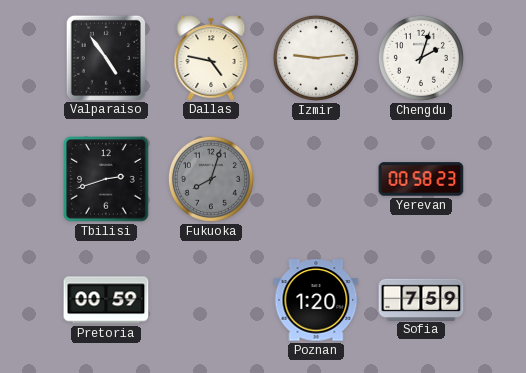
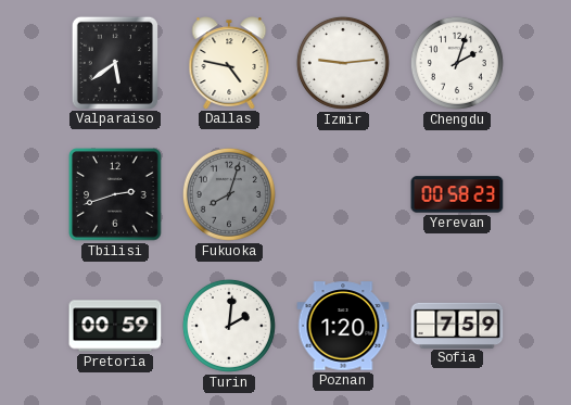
Valparaiso: 4:54 -> 5:39 (114, 62)
Turin: none -> 2:01 (229, 326)
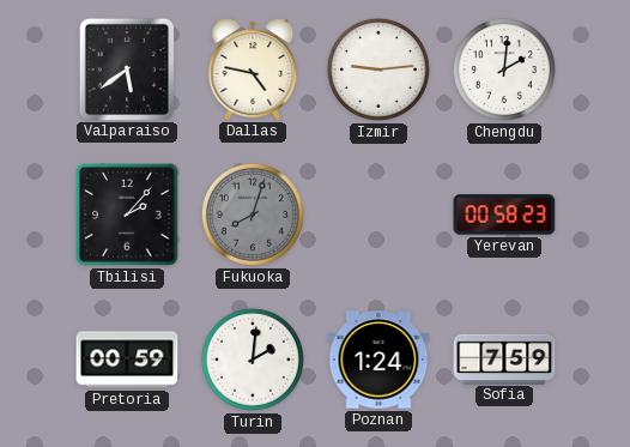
Chengdu: 2:03 -> 2:01 (504, 70)
Tbilisi: 2:42 -> 2:07 (127, 215)
Poznan: 1:20 -> 1:24 (378, 360)
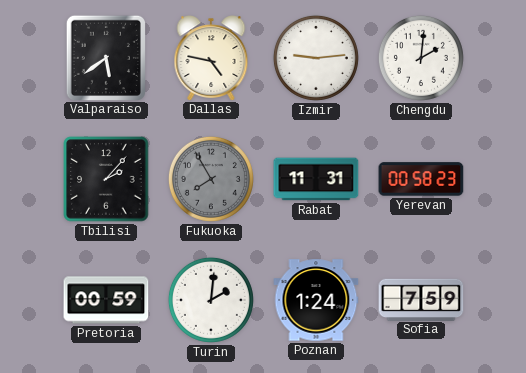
Fukuoka: 8:03 -> 7:55 (211, 179)
Rabat: none -> 11:31 (316, 179)
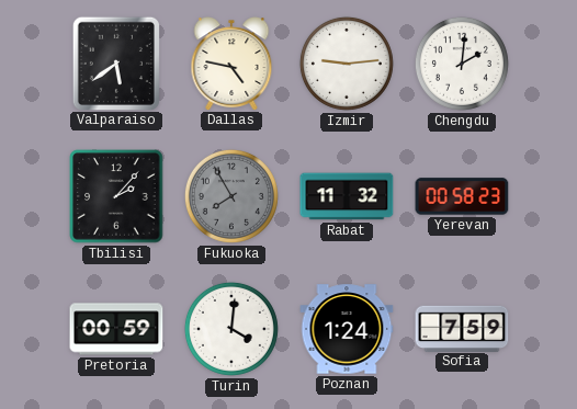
Rabat: 11:31 -> 11:32 (347, 196)
Turin: 2:01 -> 4:01 (231, 329)
